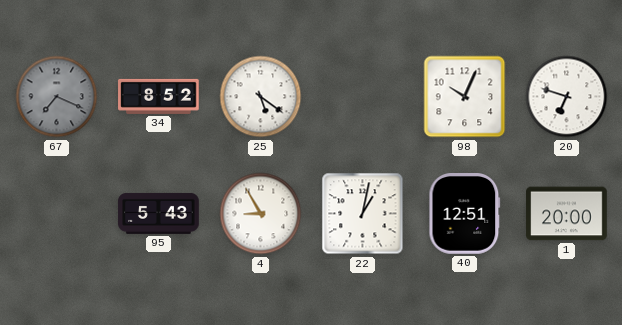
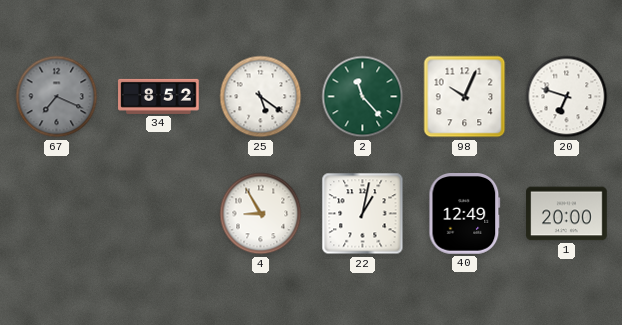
2: none -> 11:23 (363, 97)
95: 5:43 -> none (159, 213)
40: 12:51 -> 12:49 (465, 214)
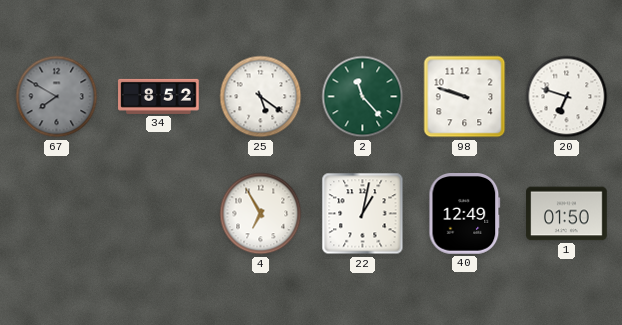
67: 7:19 -> 7:50 (57, 97)
98: 10:04 -> 9:48 (465, 97)
4: 8:55 -> 6:55 (261, 214)
1: 20:00 -> 01:50 (567, 214)
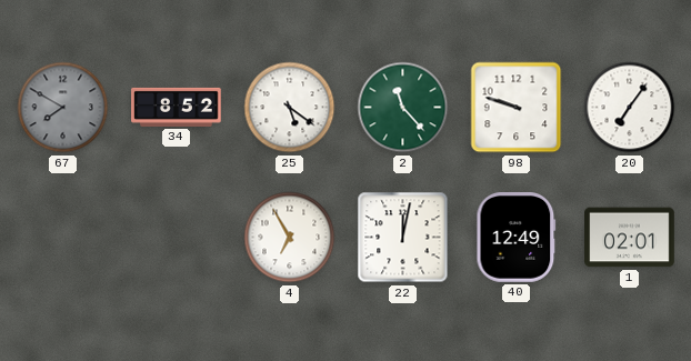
20: 6:48 -> 7:06 (630, 108)
22: 1:02 -> 12:02 (403, 238)
1: 01:50 -> 02:01 (630, 238)
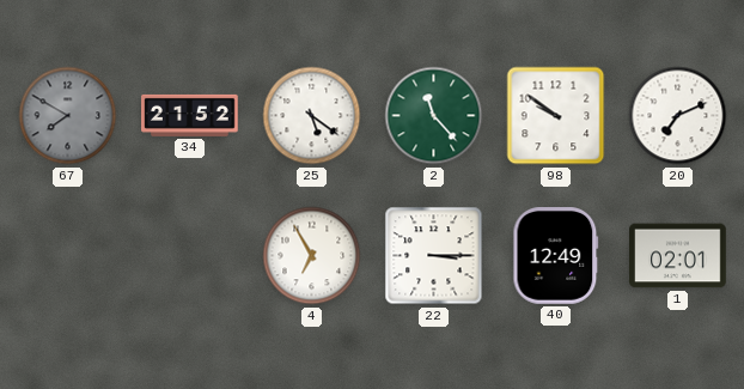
34: 8:52 -> 21:52 (190, 115)
98: 9:48 -> 9:51 (556, 116)
20: 7:06 -> 7:11 (678, 116)
22: 12:02 -> 3:15 (434, 256)
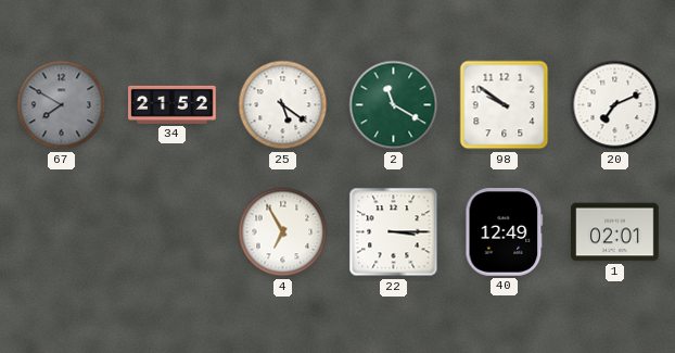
2: 11:23 -> 11:20 (394, 105)
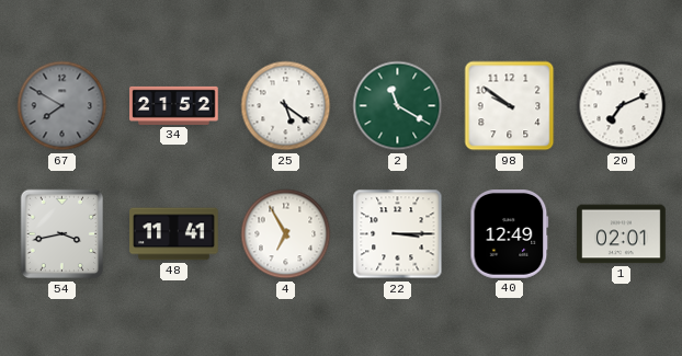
54: none -> 3:43 (62, 234)
48: none -> 11:41 (174, 234)
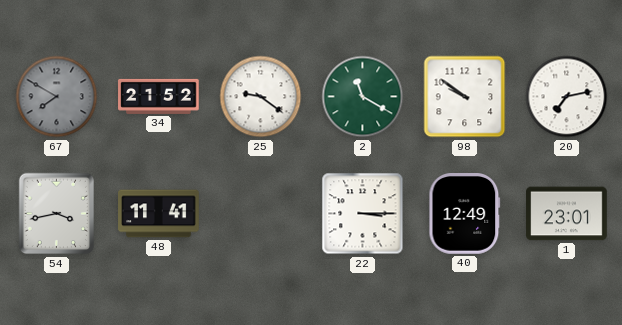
25: 5:21 -> 9:21 (261, 97)
20: 7:11 -> 7:13 (567, 97)
4: 6:55 -> none (286, 234)
1: 02:01 -> 23:01 (567, 214)
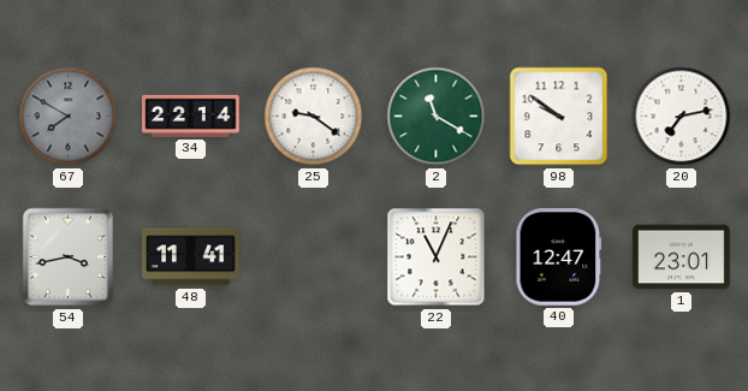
34: 21:52 -> 22:14 (191, 115)
22: 3:15 -> 11:04 (437, 257)
40: 12:49 -> 12:47 (559, 257)
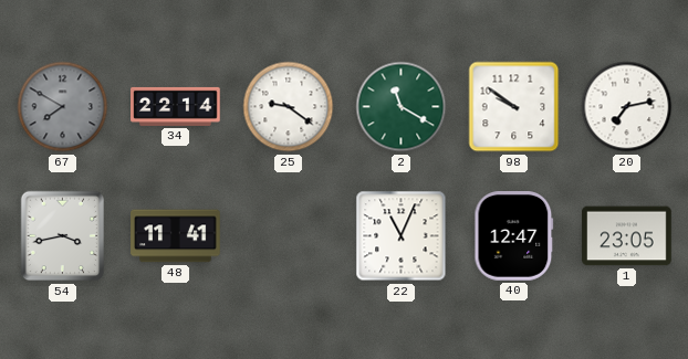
1: 23:01 -> 23:05 (627, 236)
